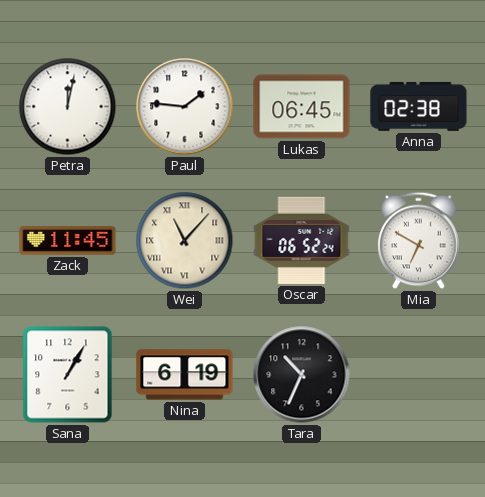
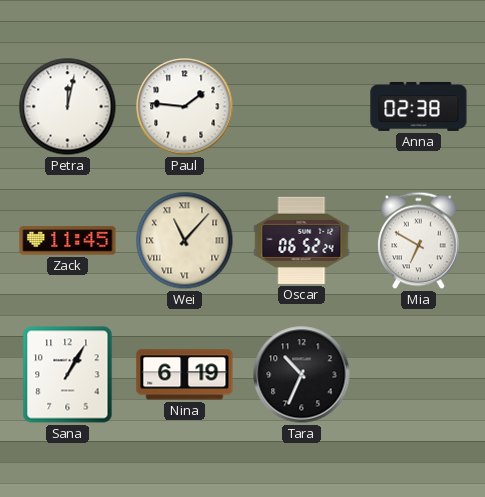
Lukas: 06:45 -> none (302, 107)
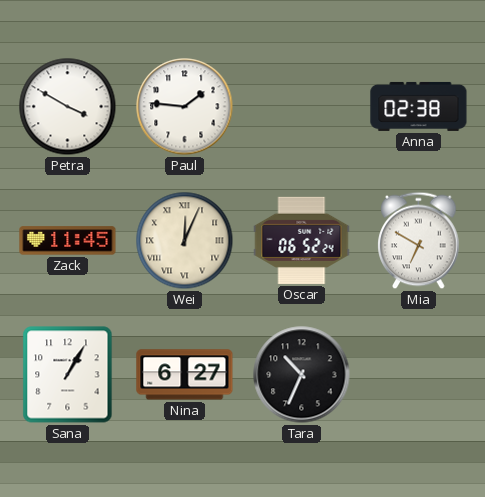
Petra: 12:02 -> 3:50 (68, 107)
Wei: 11:07 -> 12:04 (185, 241)
Nina: 6:19 -> 6:27 (185, 375)
